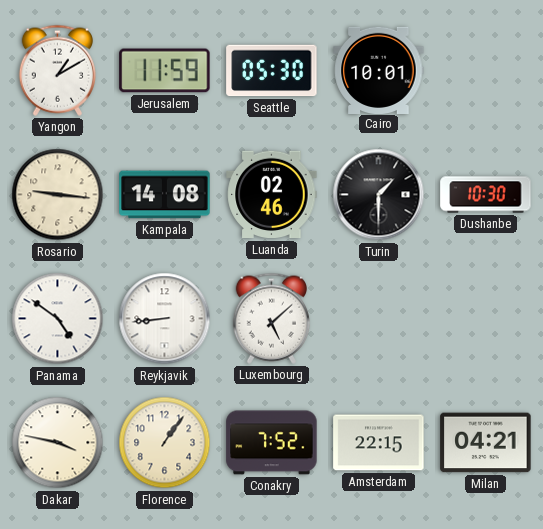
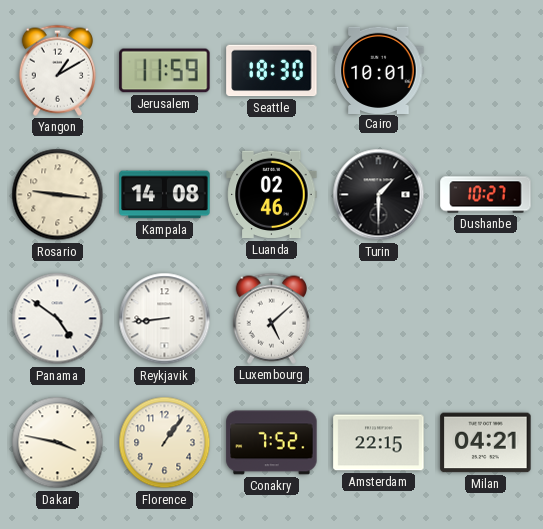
Seattle: 05:30 -> 18:30 (272, 71)
Dushanbe: 10:30 -> 10:27 (486, 195)
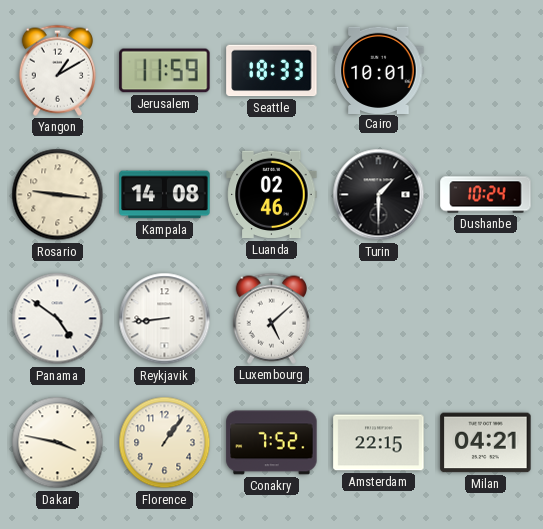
Seattle: 18:30 -> 18:33 (272, 71)
Dushanbe: 10:27 -> 10:24 (486, 195)
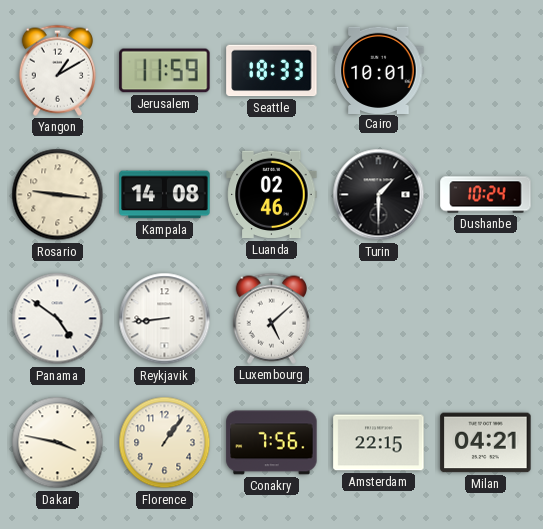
Conakry: 7:52 -> 7:56 (272, 443)
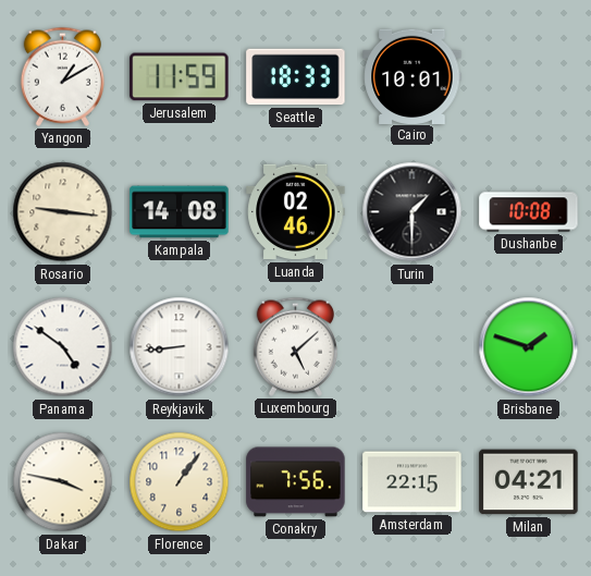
Dushanbe: 10:24 -> 10:08 (529, 212)
Brisbane: none -> 1:48 (529, 347)
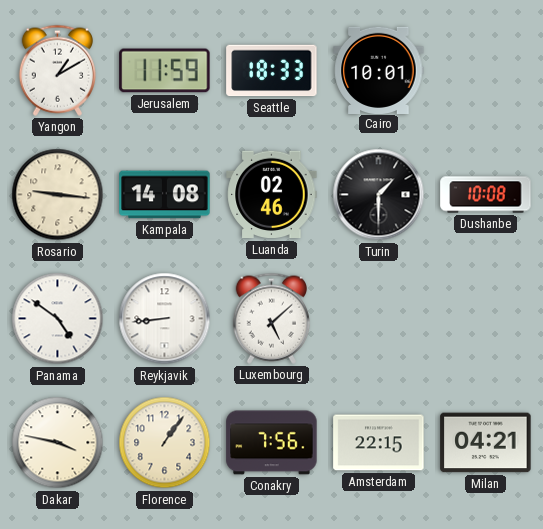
Brisbane: 1:48 -> none (529, 347)
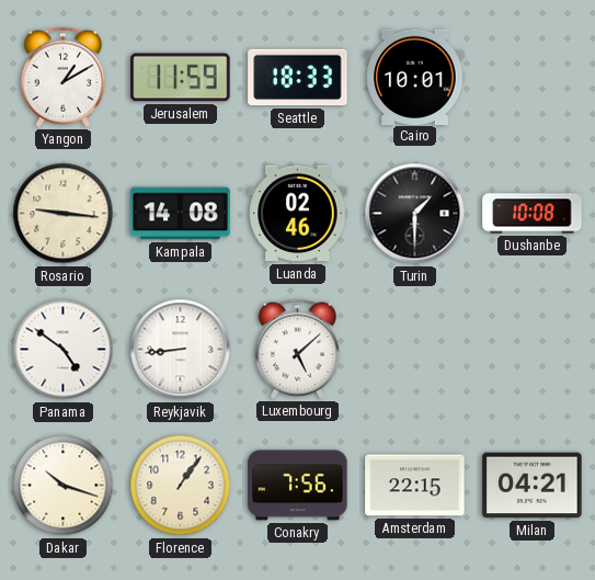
Dakar: 3:47 -> 10:18 (64, 486)
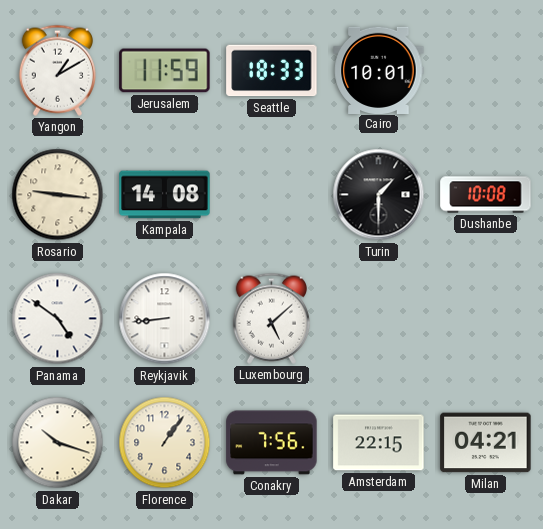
Luanda: 02:46 -> none (298, 214)
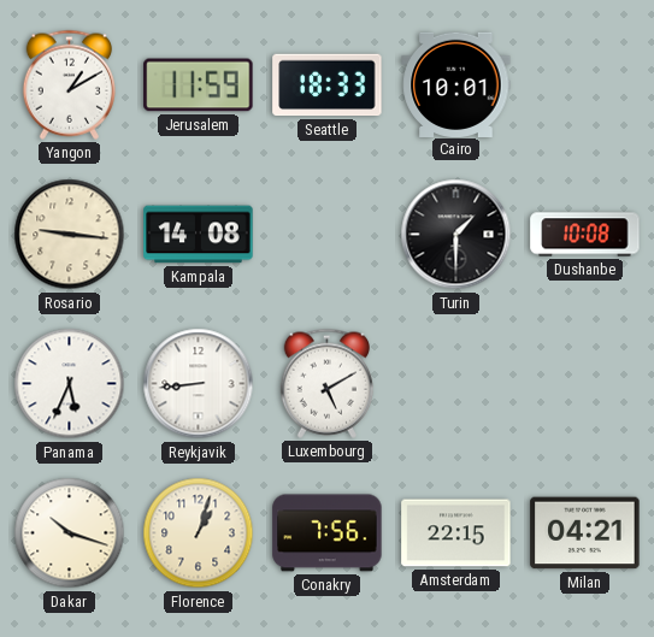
Panama: 4:51 -> 5:34 (70, 384)
Luxembourg: 5:08 -> 5:10 (326, 383)
Florence: 1:06 -> 1:03 (199, 533)
